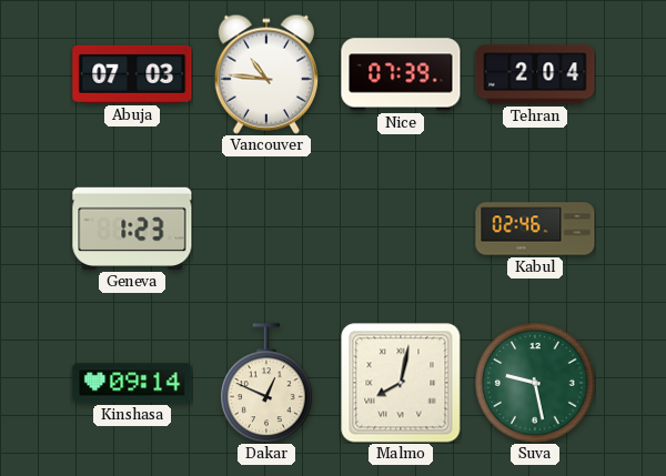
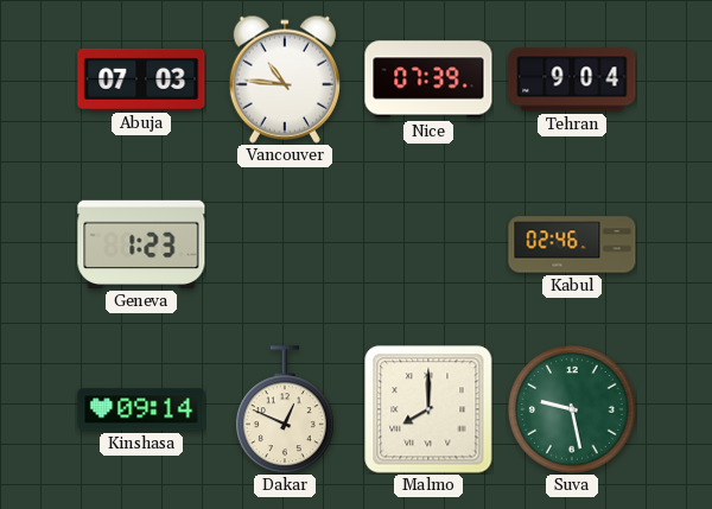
Tehran: 2:04 -> 9:04 (572, 79)
Malmo: 8:02 -> 8:00 (428, 409)
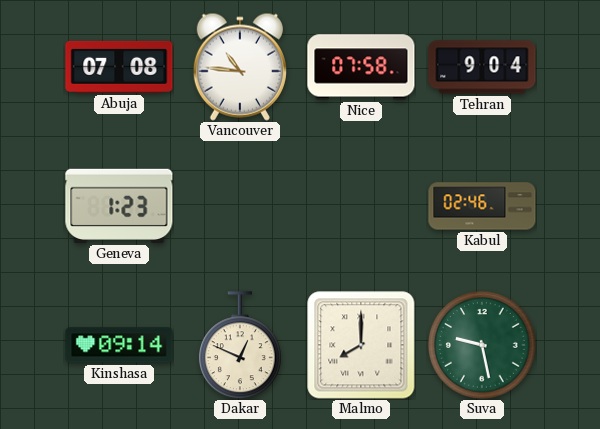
Abuja: 07:03 -> 07:08 (119, 67)
Nice: 07:39 -> 07:58 (361, 67)
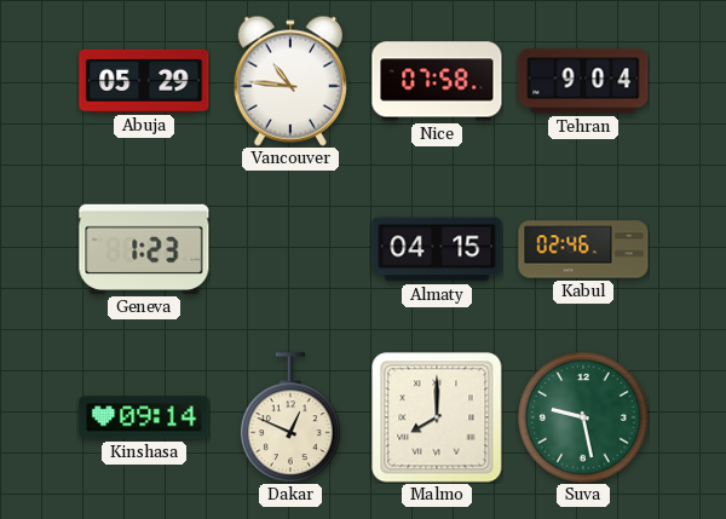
Abuja: 07:08 -> 05:29 (144, 81)
Almaty: none -> 04:15 (437, 249)
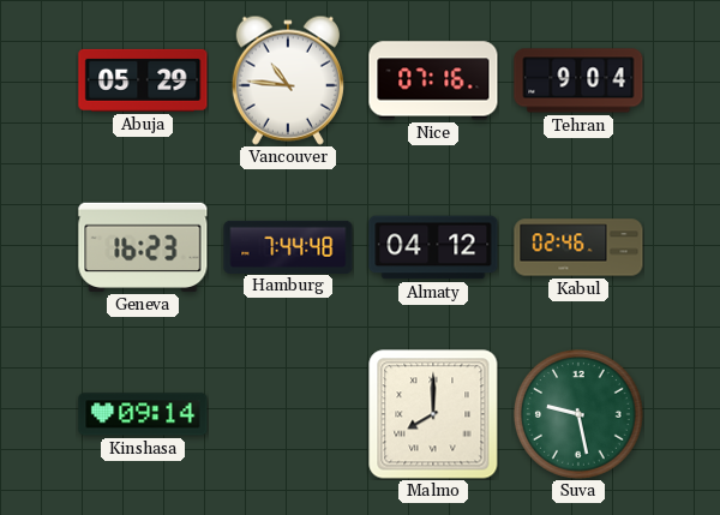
Nice: 07:58 -> 07:16 (433, 80)
Geneva: 1:23 -> 16:23 (143, 247)
Hamburg: none -> 7:44 (288, 246)
Almaty: 04:15 -> 04:12 (433, 247)
Dakar: 12:49 -> none (290, 417)
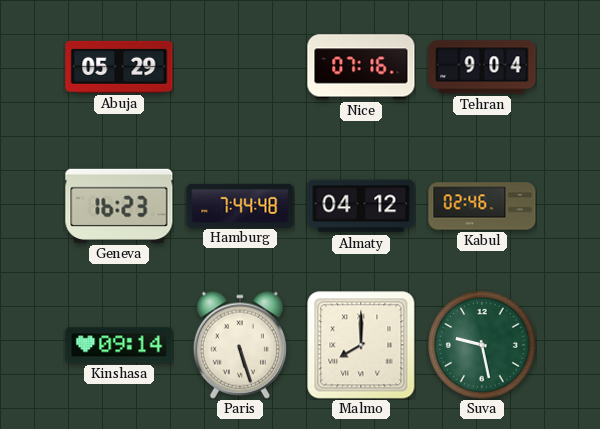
Vancouver: 10:46 -> none (288, 80)
Paris: none -> 5:27 (240, 345)
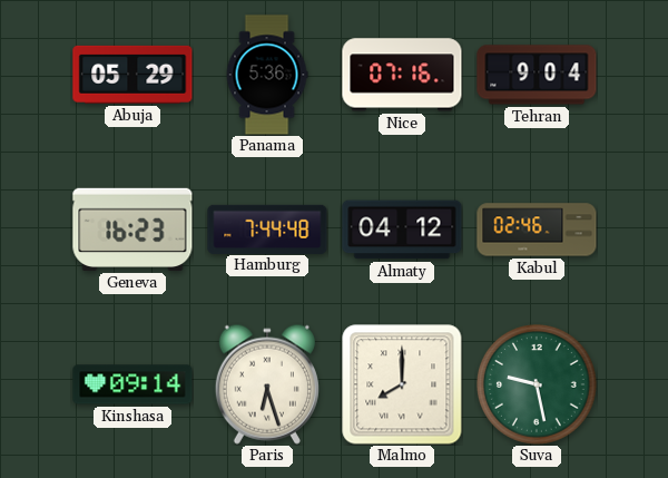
Panama: none -> 5:36 (267, 75)
Paris: 5:27 -> 6:27 (267, 384)
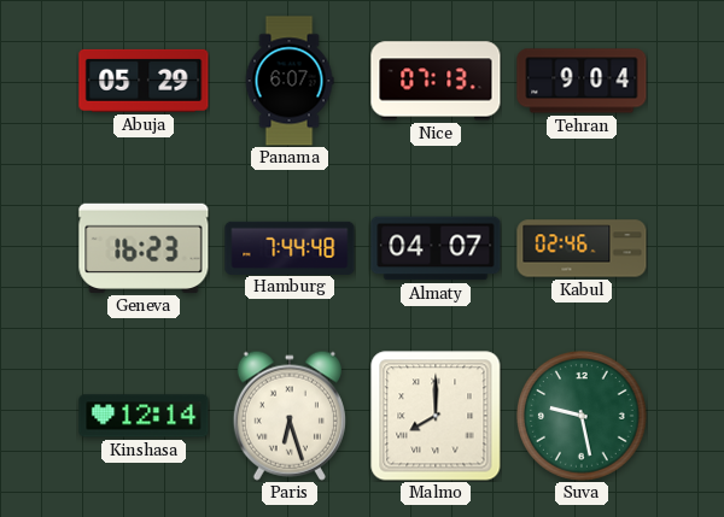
Panama: 5:36 -> 6:07 (290, 81)
Nice: 07:16 -> 07:13 (436, 81)
Almaty: 04:12 -> 04:07 (436, 248)
Kinshasa: 09:14 -> 12:14 (144, 416)
